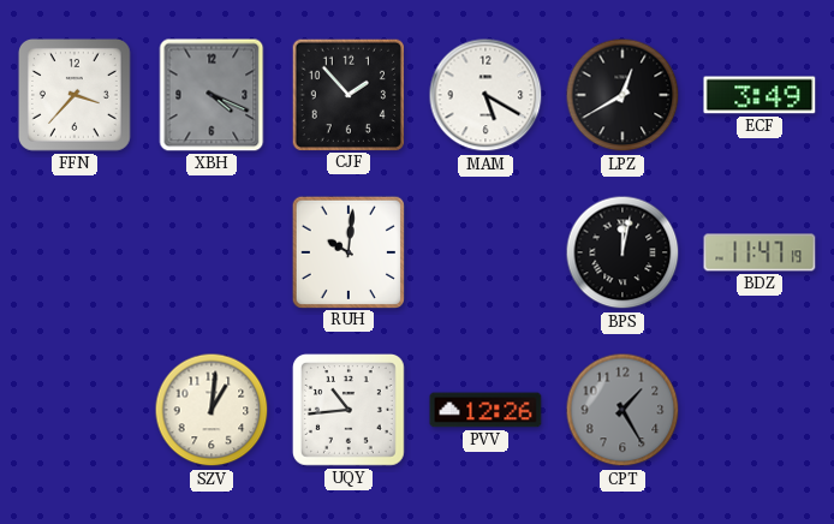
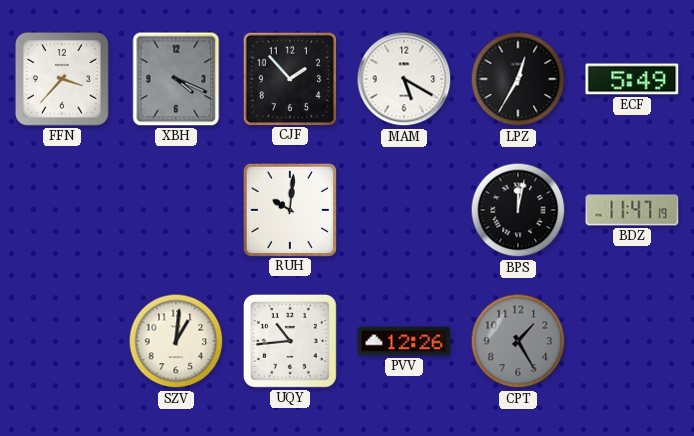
LPZ: 12:40 -> 12:35 (518, 79)
ECF: 3:49 -> 5:49 (632, 79)
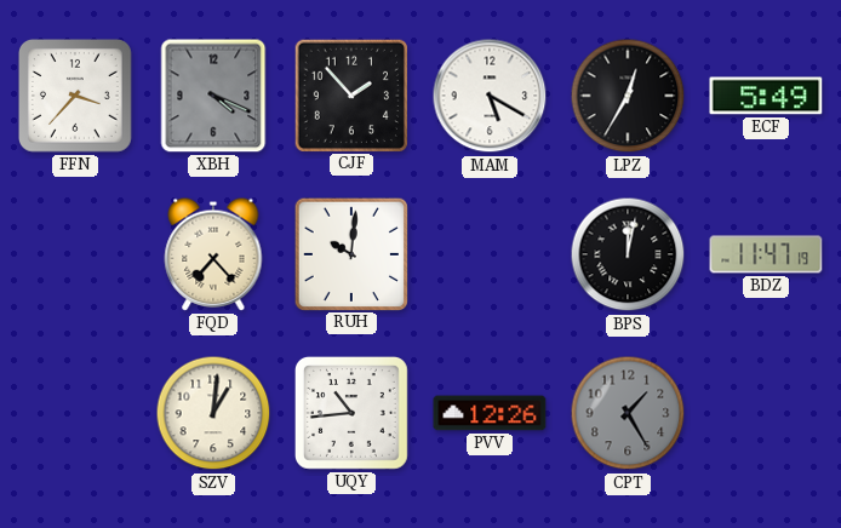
FQD: none -> 7:23 (213, 254)
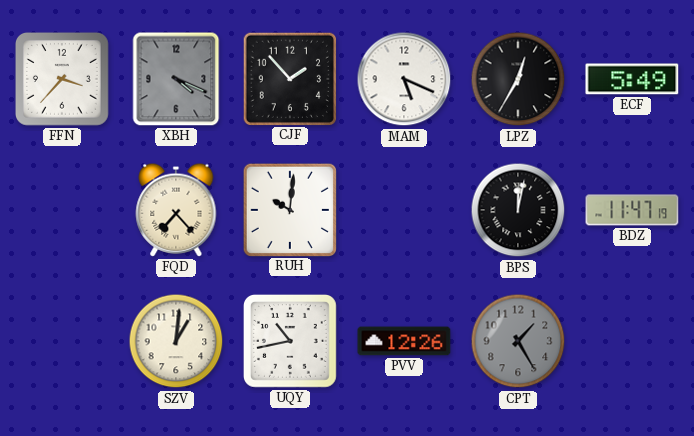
MAM: 5:20 -> 5:19 (404, 79)
UQY: 10:44 -> 10:43 (290, 341)
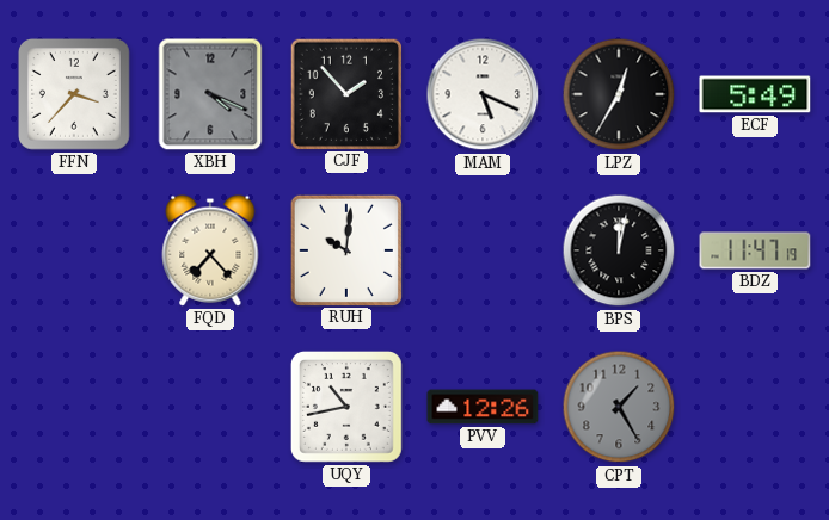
SZV: 1:01 -> none (176, 341)
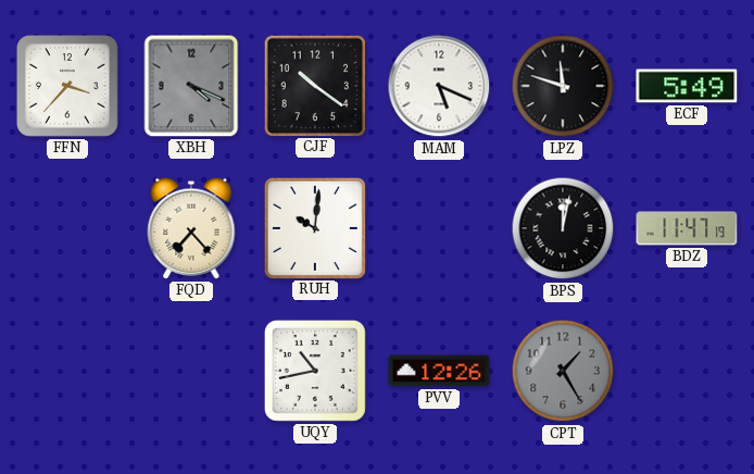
CJF: 1:53 -> 10:21 (314, 85)
LPZ: 12:35 -> 11:48 (563, 86)
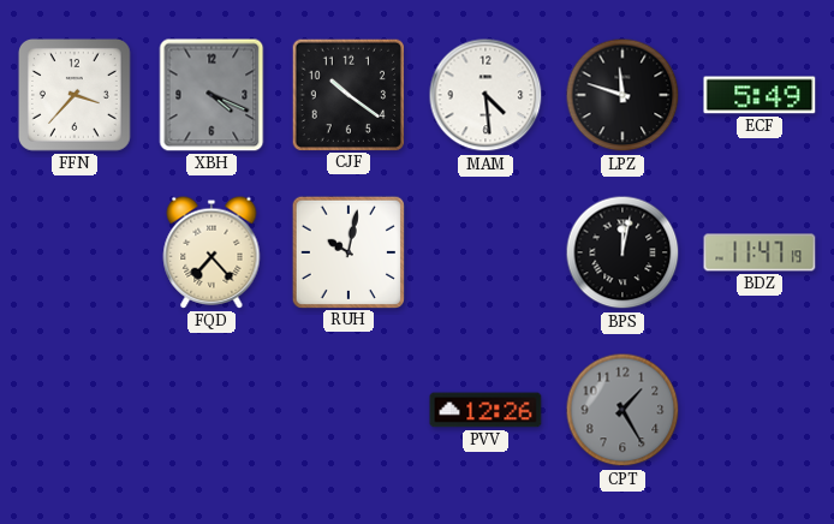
MAM: 5:19 -> 4:29 (485, 95)
RUH: 10:01 -> 10:02 (347, 251)
UQY: 10:43 -> none (315, 371)
